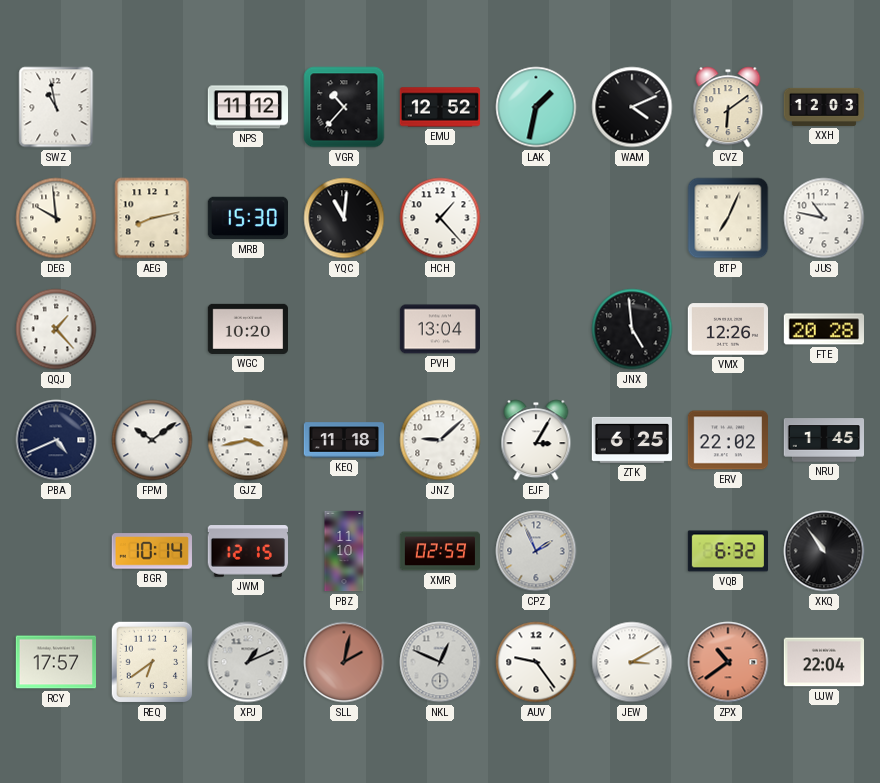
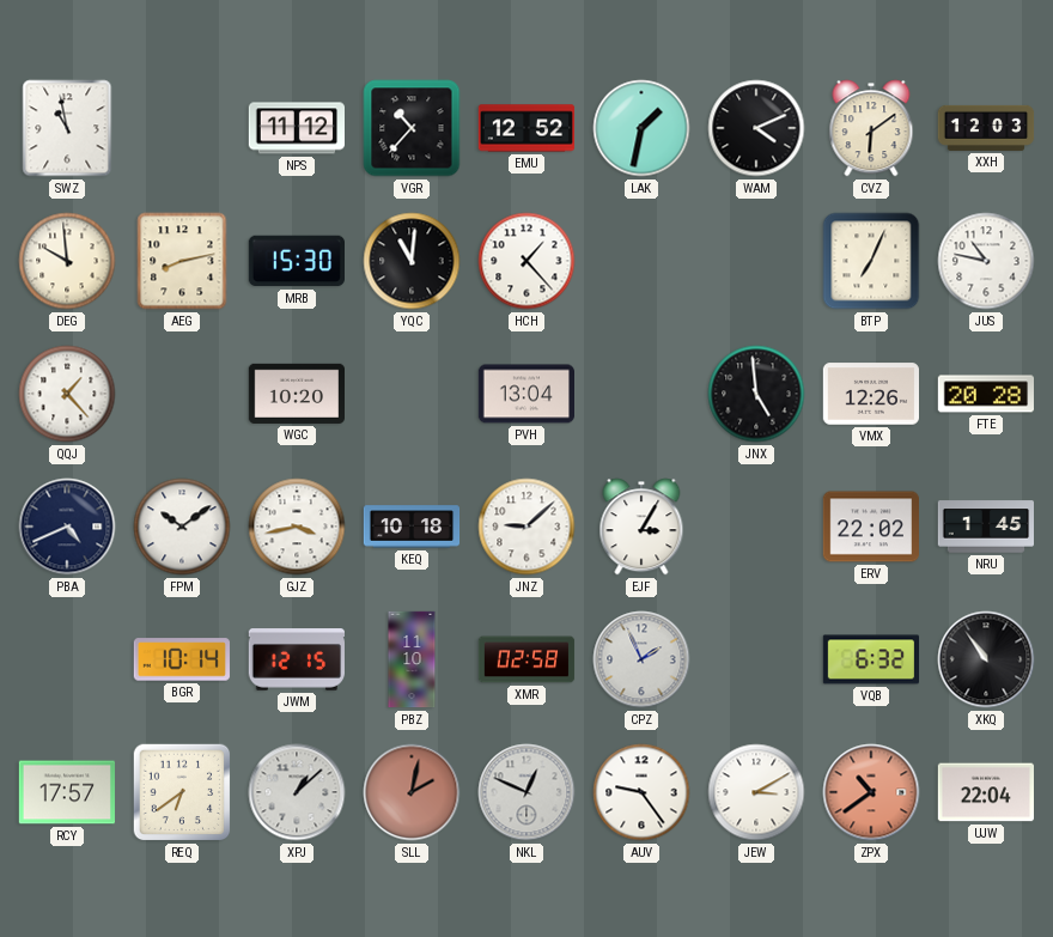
KEQ: 11:18 -> 10:18 (412, 527)
ZTK: 6:25 -> none (631, 440)
XMR: 02:59 -> 02:58 (526, 659)
XPJ: 1:11 -> 1:08 (297, 792)
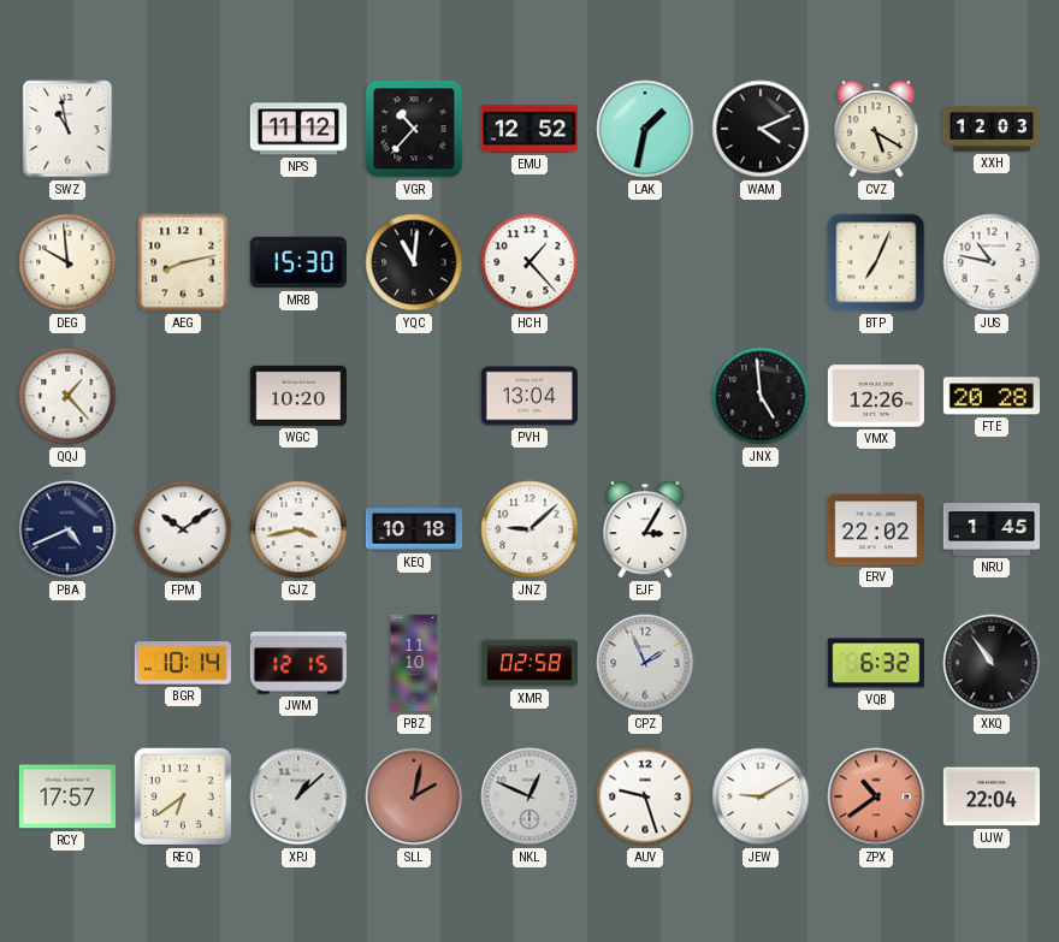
CVZ: 6:09 -> 5:20 (876, 129)
AUV: 9:24 -> 9:27 (645, 796)
JEW: 3:10 -> 9:10 (761, 796)
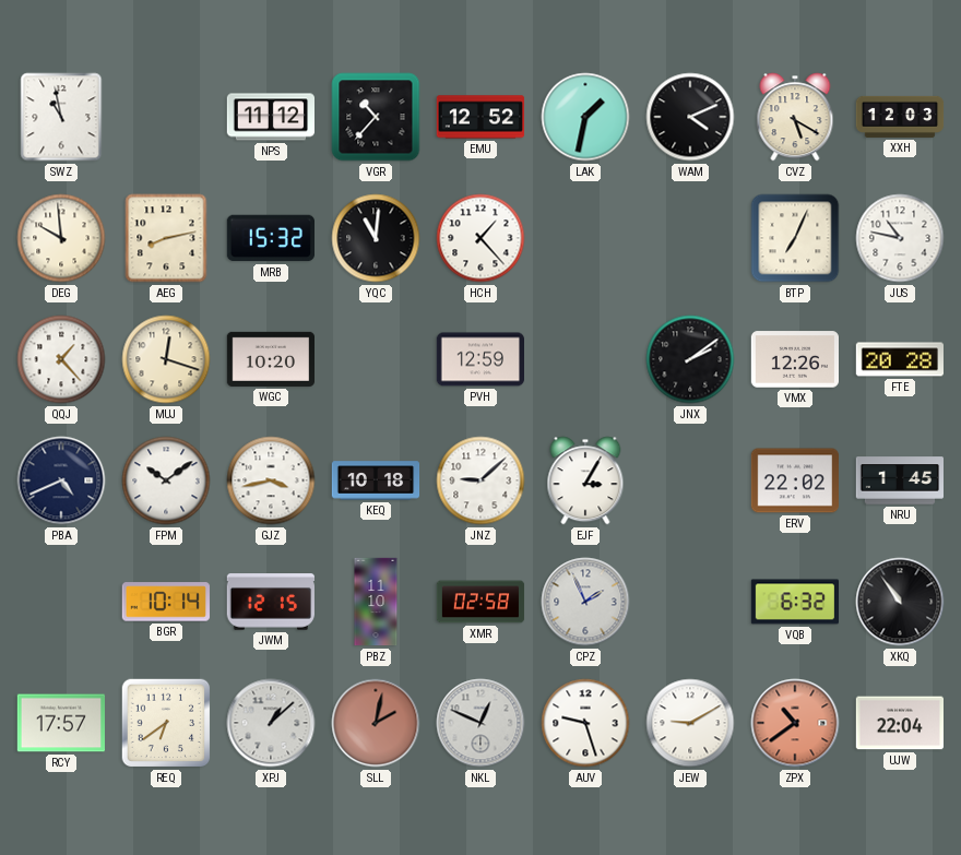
MRB: 15:30 -> 15:32 (270, 238)
MUJ: none -> 12:18 (166, 359)
PVH: 13:04 -> 12:59 (479, 359)
JNX: 4:59 -> 2:09 (690, 359)
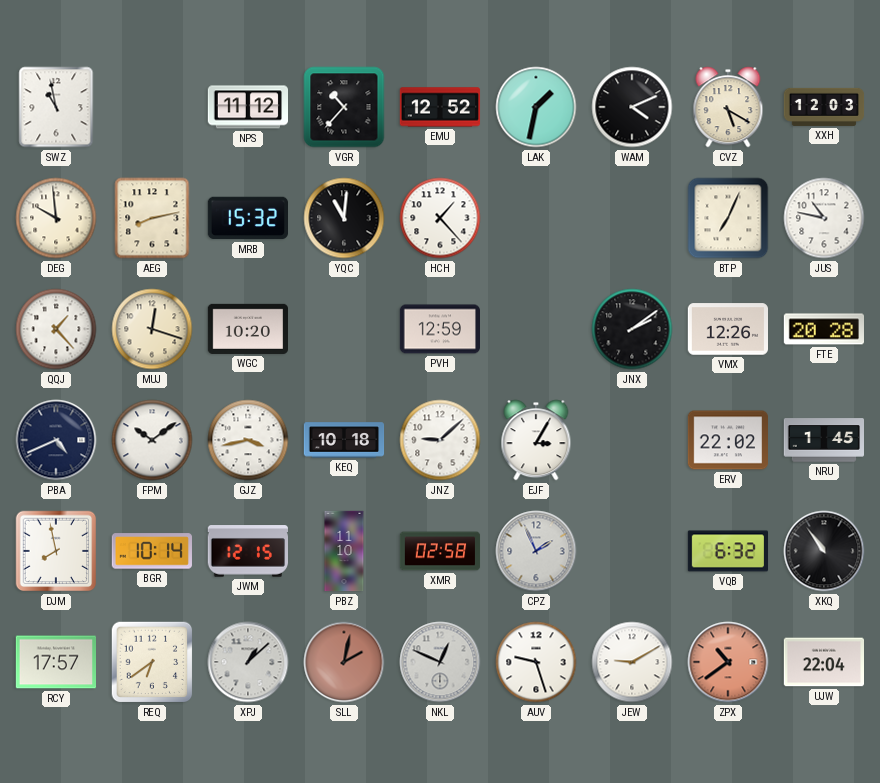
DJM: none -> 7:58 (56, 551)
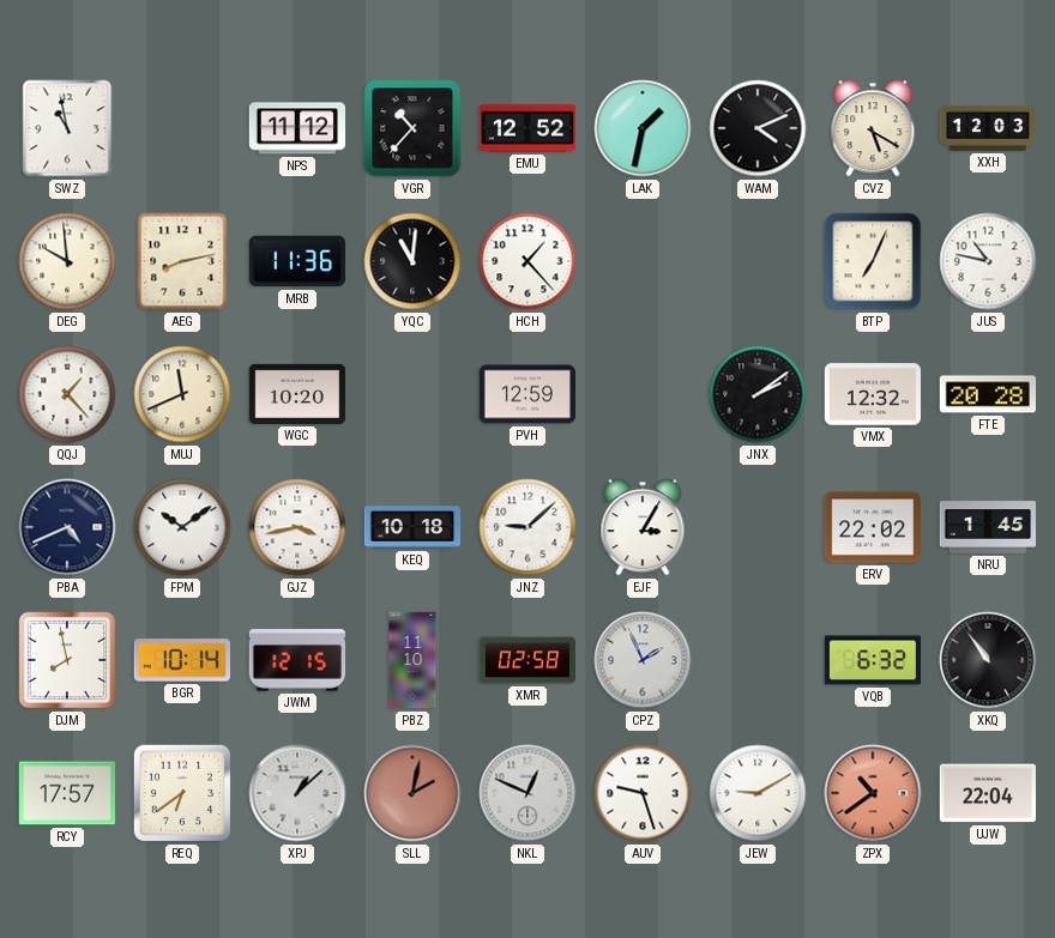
MRB: 15:32 -> 11:36 (296, 261)
MUJ: 12:18 -> 11:41 (182, 394)
VMX: 12:26 -> 12:32 (872, 394)
